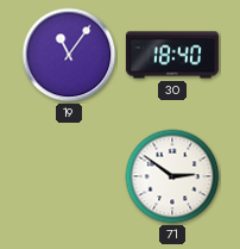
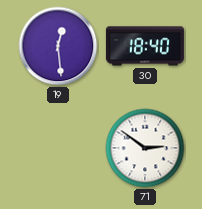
19: 11:06 -> 12:29 (58, 46)
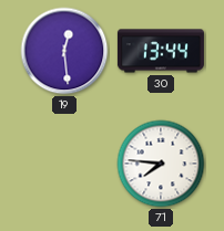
30: 18:40 -> 13:44 (161, 51)
71: 2:51 -> 7:46 (161, 164)
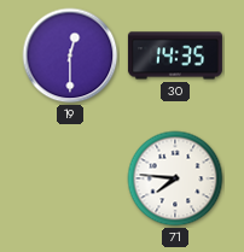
19: 12:29 -> 12:30 (70, 55)
30: 13:44 -> 14:35 (175, 55)
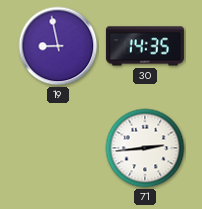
19: 12:30 -> 8:58 (58, 46)
71: 7:46 -> 2:44 (145, 148)
